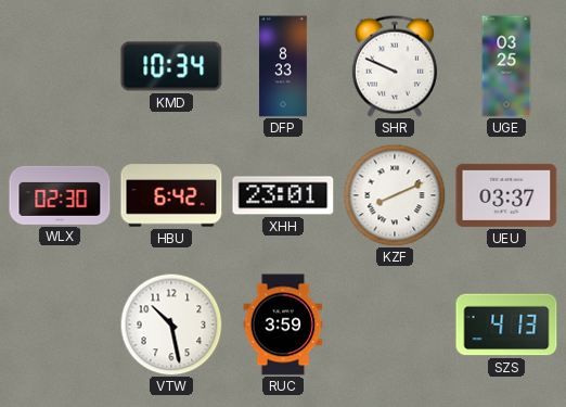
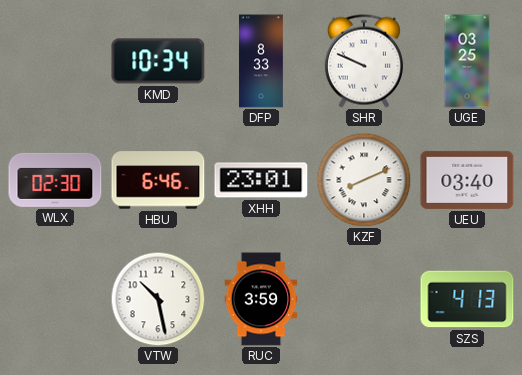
HBU: 6:42 -> 6:46 (158, 180)
UEU: 03:37 -> 03:40 (467, 180)
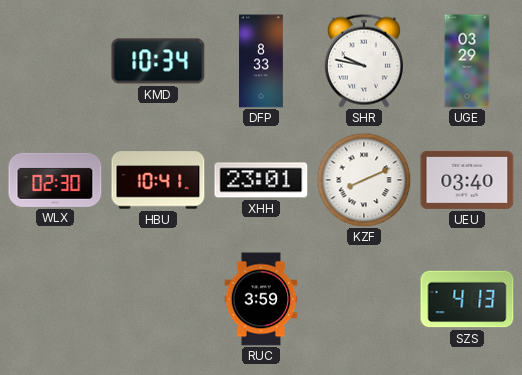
SHR: 9:49 -> 9:47 (364, 61)
UGE: 03:25 -> 03:29 (467, 61)
HBU: 6:46 -> 10:41 (158, 180)
VTW: 10:28 -> none (158, 299)
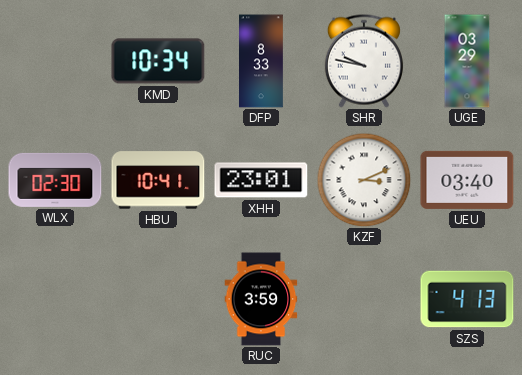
KZF: 8:11 -> 3:11 (364, 180)
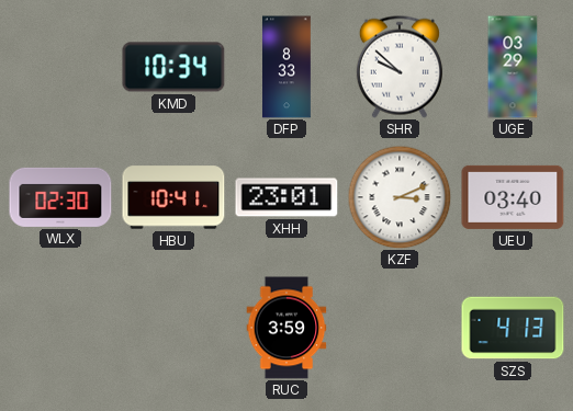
SHR: 9:47 -> 9:52 (400, 67)
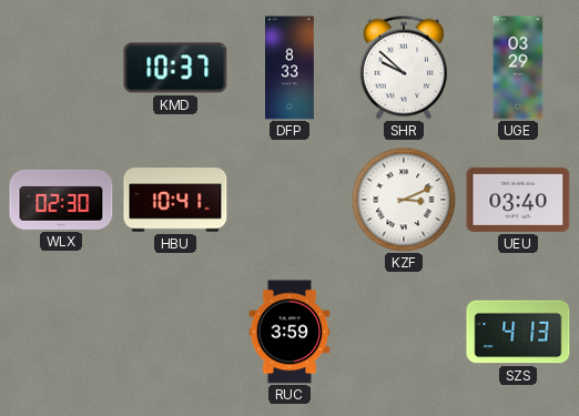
KMD: 10:34 -> 10:37 (175, 68)
XHH: 23:01 -> none (286, 197)
